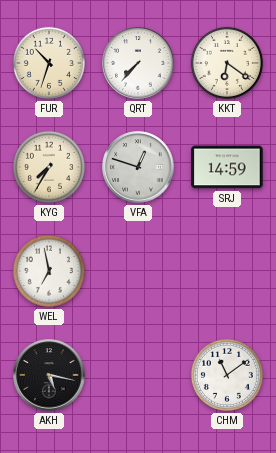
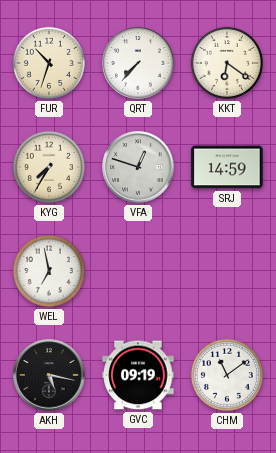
GVC: none -> 09:19 (138, 375)
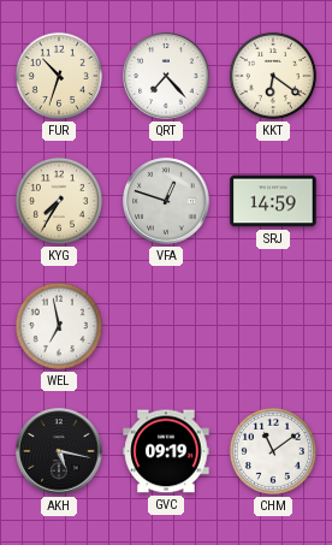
QRT: 7:37 -> 7:23 (166, 76)
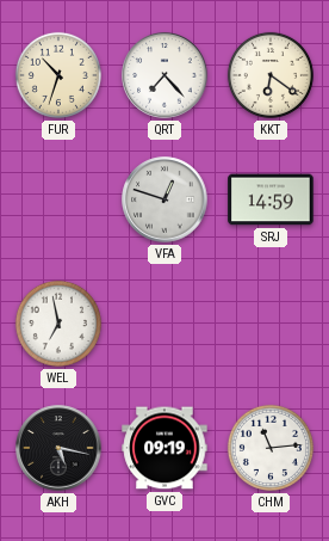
KYG: 7:35 -> none (59, 201)
CHM: 11:09 -> 11:14 (271, 448)
